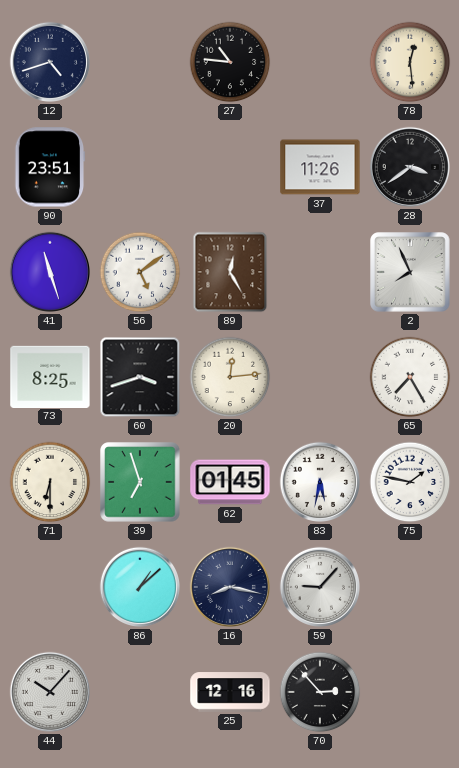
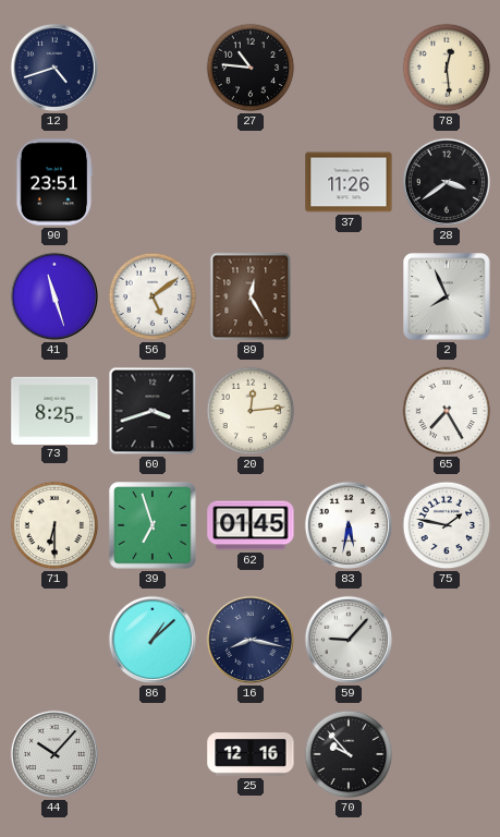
70: 2:53 -> 9:53 (349, 754)
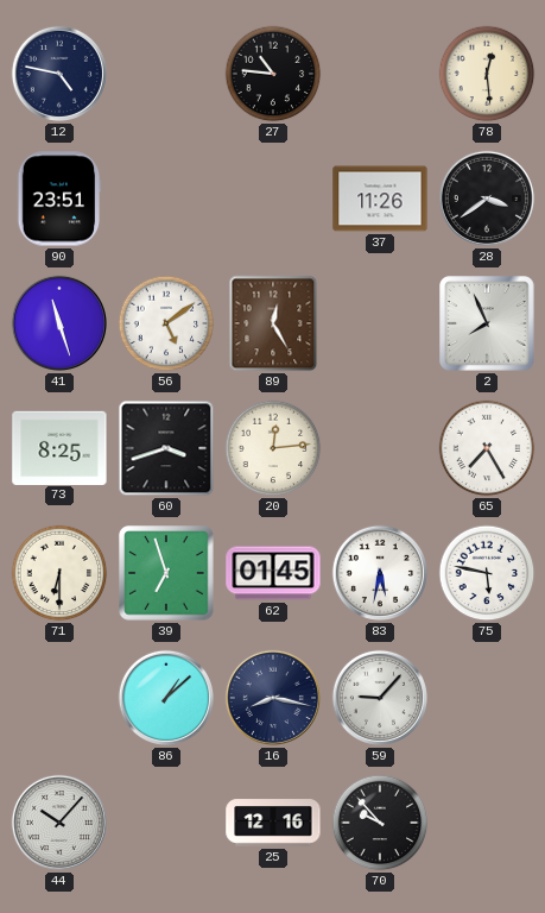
12: 4:42 -> 4:47 (59, 74)
75: 1:47 -> 5:47 (487, 573)
